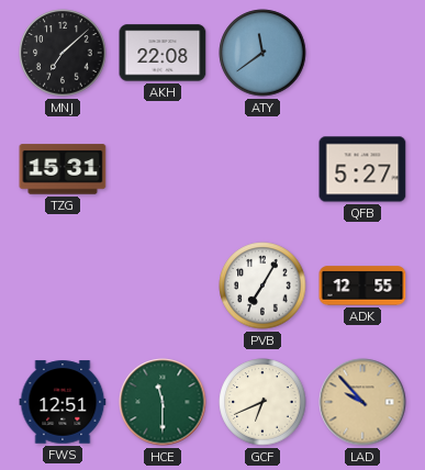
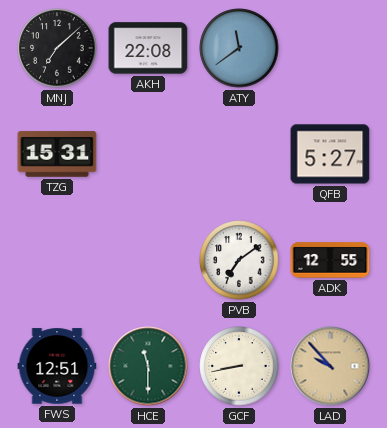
PVB: 7:05 -> 7:09 (239, 260)
GCF: 6:41 -> 8:43 (239, 366)
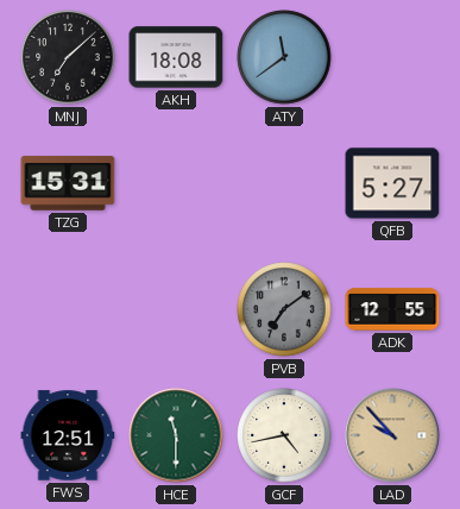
AKH: 22:08 -> 18:08 (176, 57)
PVB dial: white -> grey (284, 309)
GCF: 8:43 -> 4:43 (284, 435)
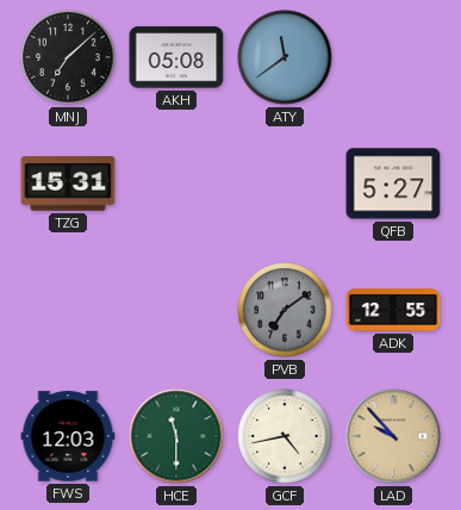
AKH: 18:08 -> 05:08 (176, 57)
FWS: 12:51 -> 12:03 (68, 436)
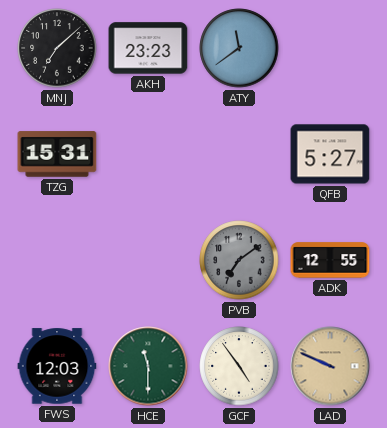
AKH: 05:08 -> 23:23 (148, 48)
GCF: 4:43 -> 4:54 (239, 366)
LAD: 9:53 -> 9:49 (330, 366)
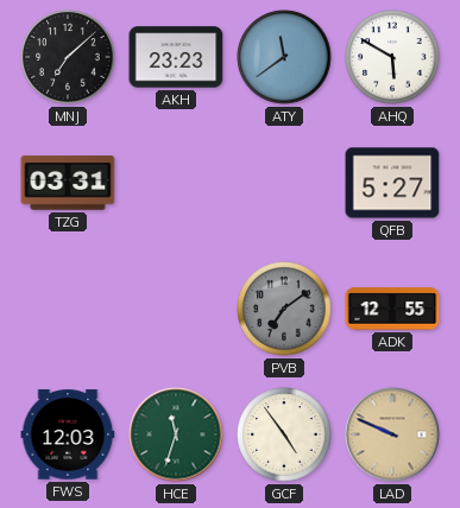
AHQ: none -> 5:50 (392, 57)
TZG: 15:31 -> 03:31 (68, 183)
HCE: 11:30 -> 11:33 (176, 434)
